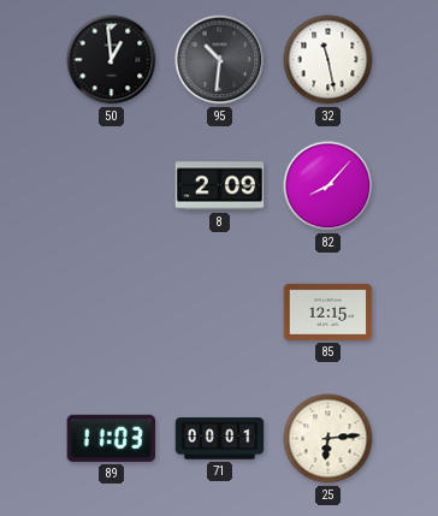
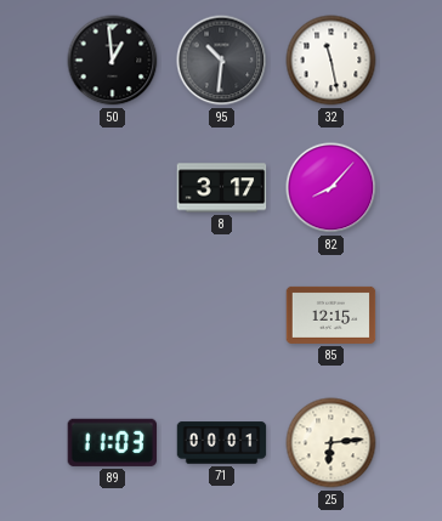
8: 2:09 -> 3:17 (222, 188)
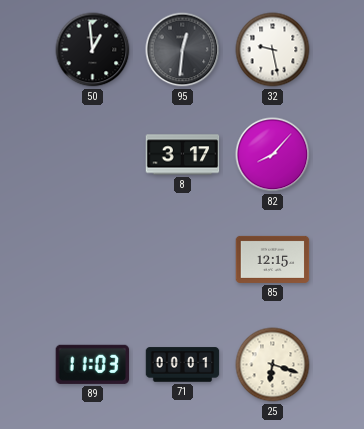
95: 10:31 -> 12:31 (183, 50)
32: 11:28 -> 9:28 (273, 50)
25: 6:14 -> 6:18 (273, 365)
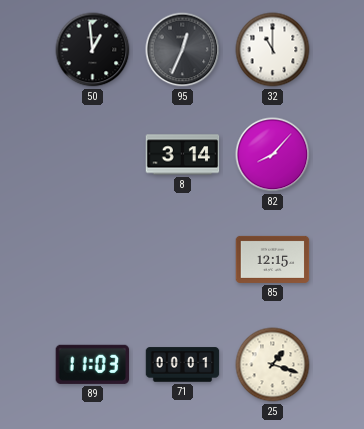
95: 12:31 -> 12:34 (183, 50)
32: 9:28 -> 11:00 (273, 50)
8: 3:17 -> 3:14 (183, 155)
25: 6:18 -> 1:18 (273, 365)
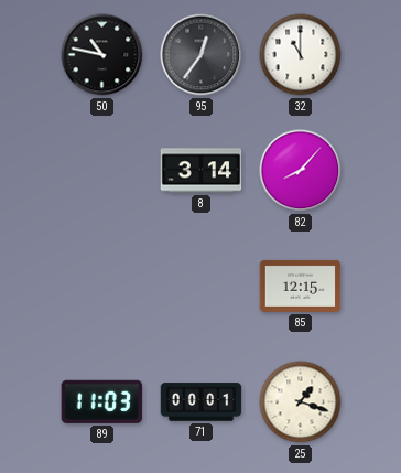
50: 12:59 -> 10:47 (102, 55)
95: 12:34 -> 12:36 (202, 55)
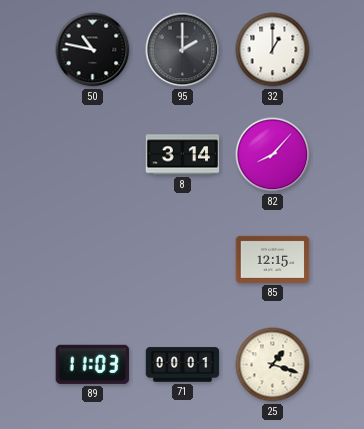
95: 12:36 -> 2:00 (183, 50)
32: 11:00 -> 1:00 (273, 50)
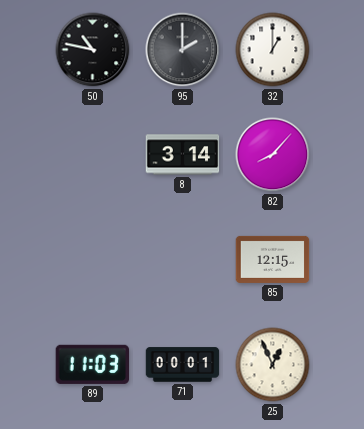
25: 1:18 -> 12:56 (273, 365)
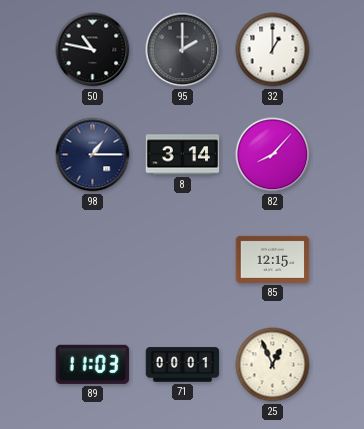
98: none -> 1:15 (93, 155)
